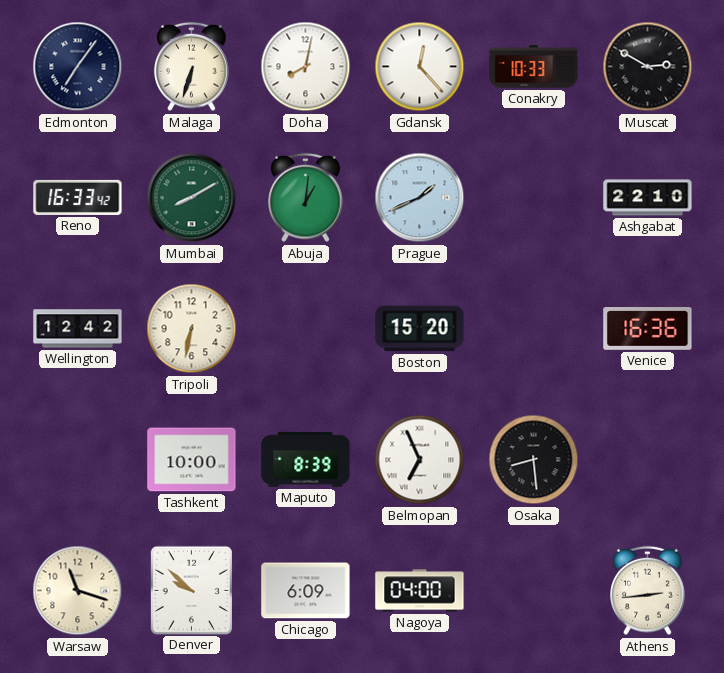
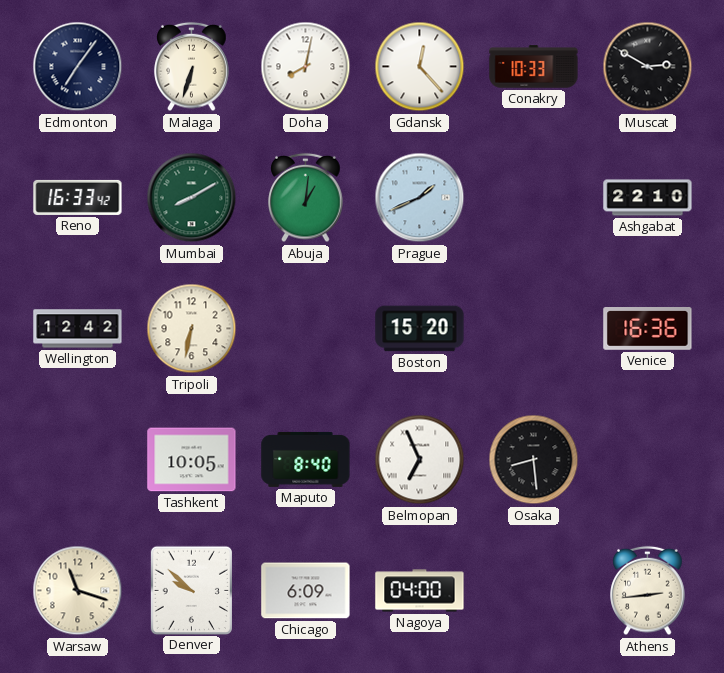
Tashkent: 10:00 -> 10:05 (192, 460)
Maputo: 8:39 -> 8:40 (306, 459)
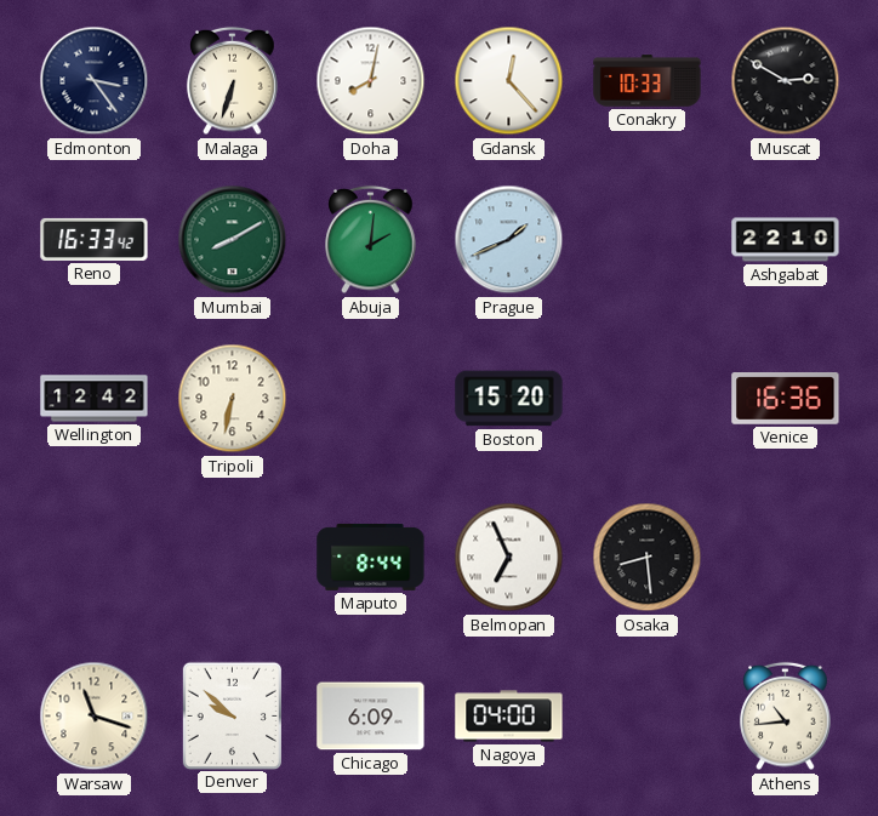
Edmonton: 7:06 -> 3:24 (95, 81)
Abuja: 1:01 -> 2:01 (371, 240)
Tashkent: 10:05 -> none (192, 460)
Maputo: 8:40 -> 8:44 (371, 557)
Athens: 2:44 -> 10:44 (786, 717)
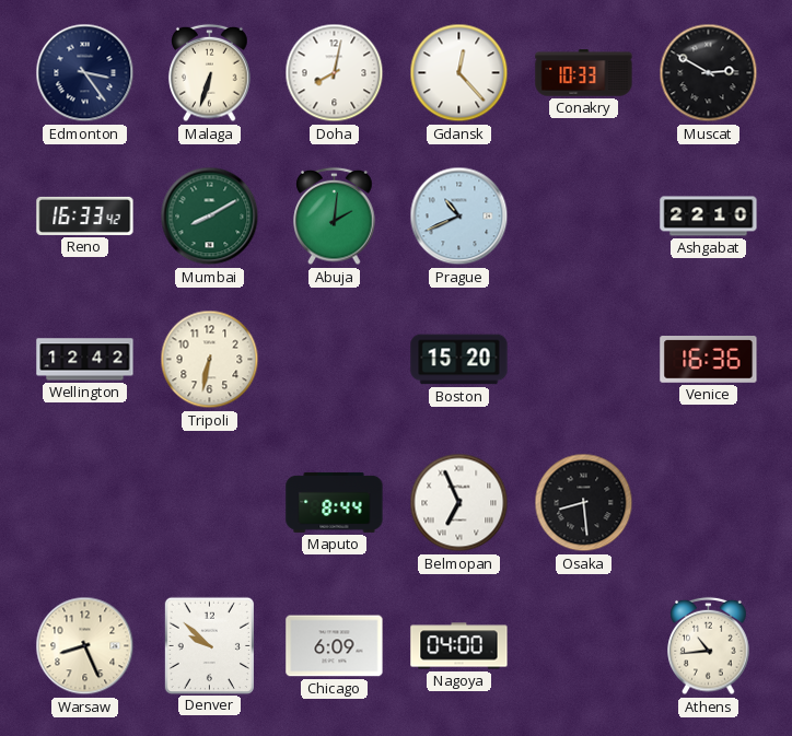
Prague: 1:41 -> 10:41 (459, 217)
Warsaw: 11:18 -> 8:26 (85, 646)
